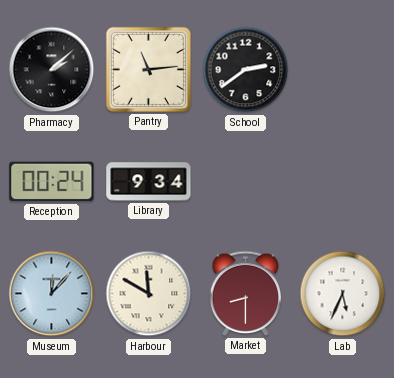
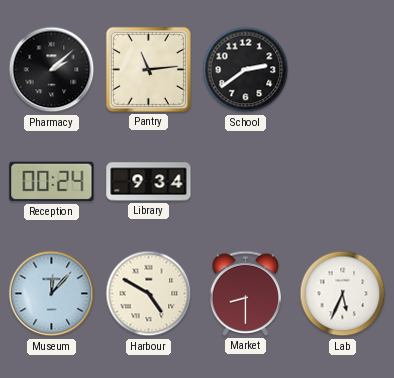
Harbour: 11:50 -> 4:50 (149, 294)
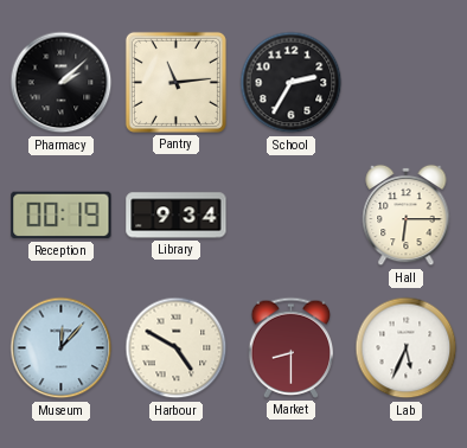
School: 2:39 -> 2:35 (292, 83)
Reception: 00:24 -> 00:19 (62, 216)
Hall: none -> 6:15 (407, 216)
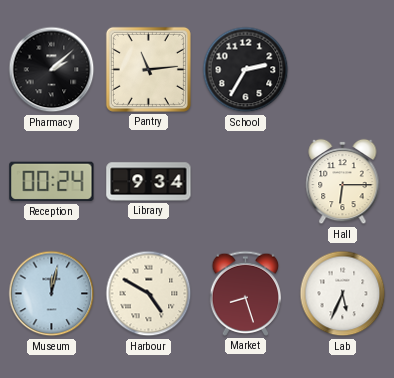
Reception: 00:19 -> 00:24 (52, 182)
Museum: 12:07 -> 12:02 (52, 294)
Market: 8:30 -> 8:27 (246, 293)
